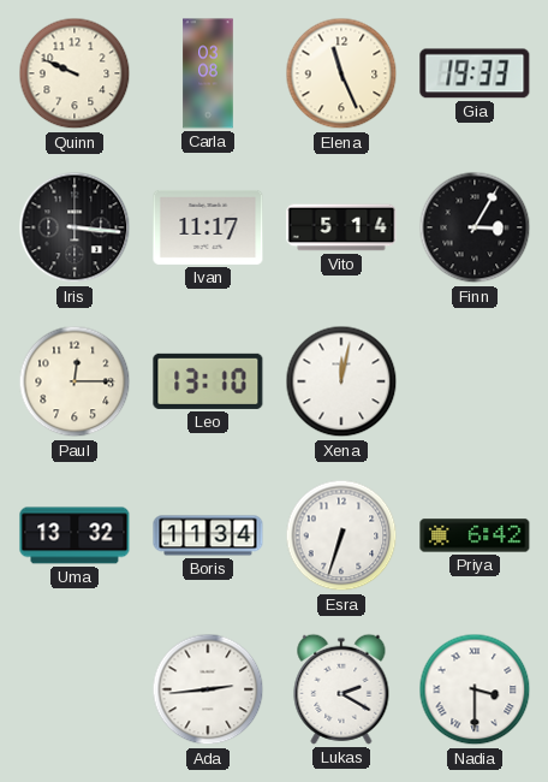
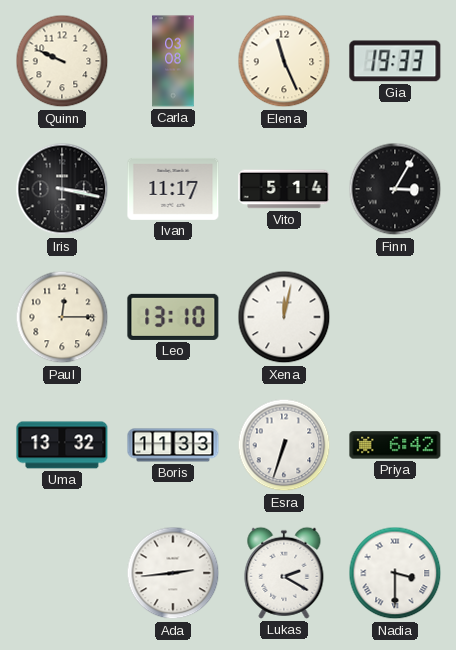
Iris: 3:16 -> 3:17 (62, 189)
Boris: 11:34 -> 11:33 (173, 445)
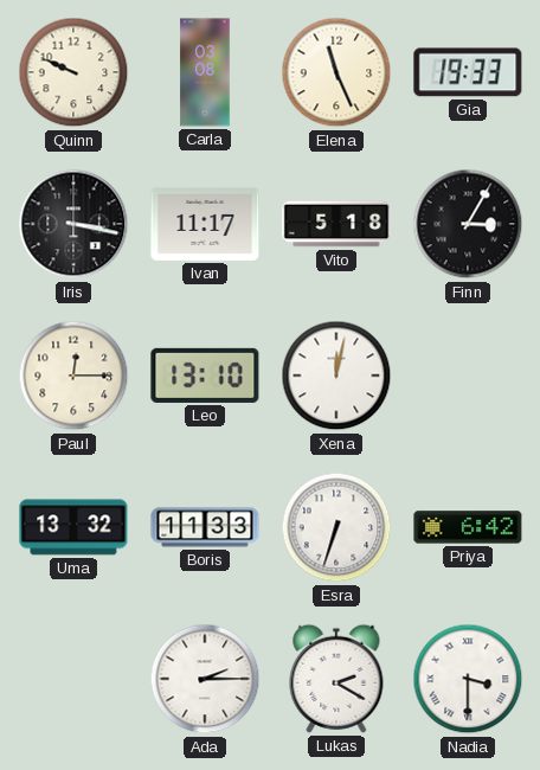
Vito: 5:14 -> 5:18 (336, 224)
Ada: 2:44 -> 2:15 (205, 679)
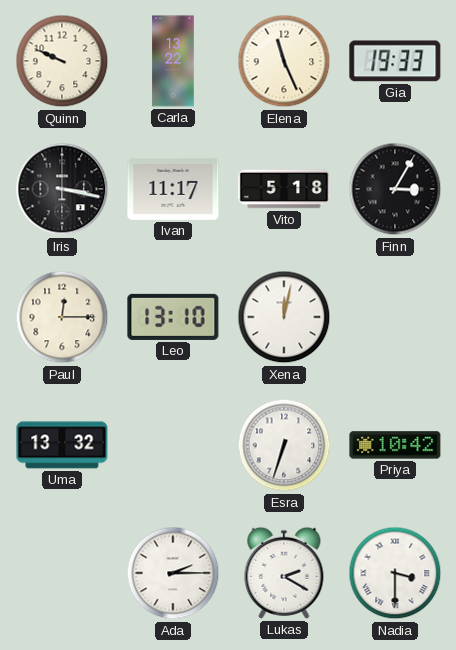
Carla: 03:08 -> 13:22 (173, 61)
Boris: 11:33 -> none (205, 527)
Priya: 6:42 -> 10:42 (395, 445)
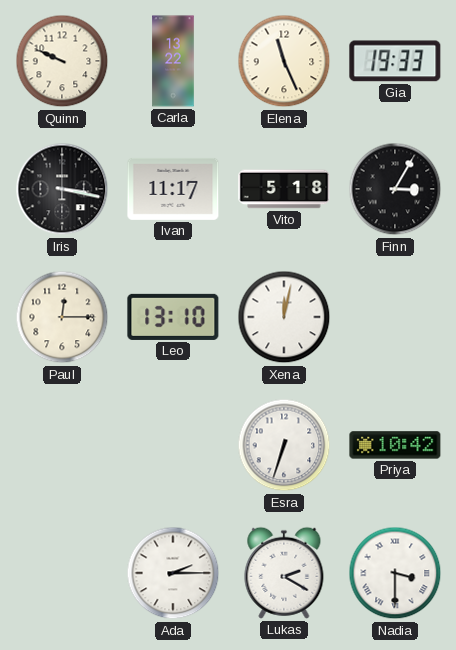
Uma: 13:32 -> none (62, 445)
